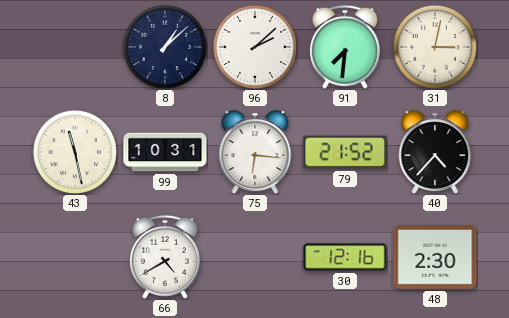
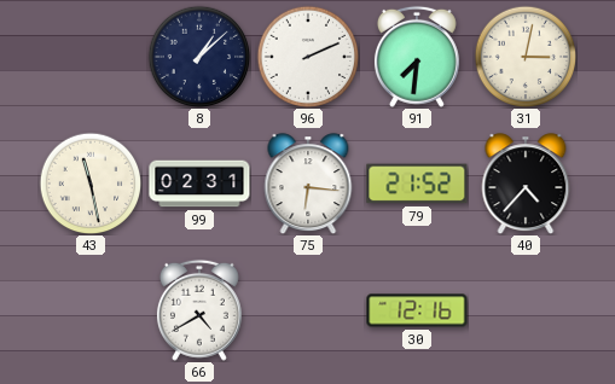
96: 2:08 -> 2:11 (308, 57)
99: 10:31 -> 02:31 (199, 184)
48: 2:30 -> none (435, 257)
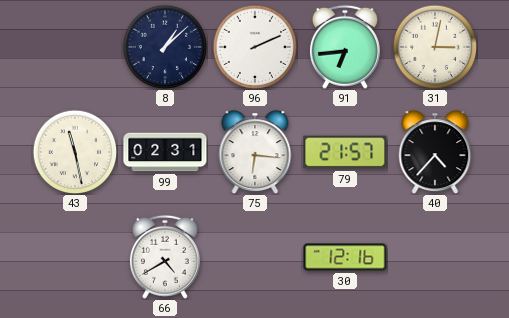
91: 7:31 -> 6:44 (345, 47)
79: 21:52 -> 21:57 (345, 152)
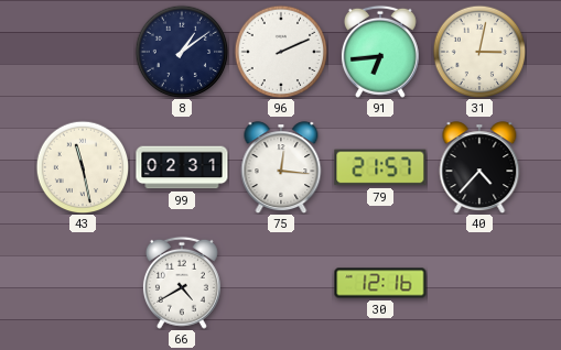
8: 1:08 -> 1:09 (182, 52)
75: 6:16 -> 12:16 (281, 167)
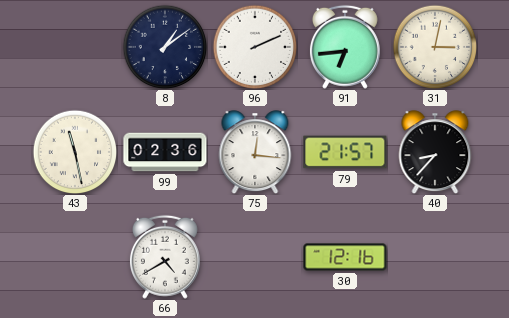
99: 02:31 -> 02:36 (165, 152)
40: 4:37 -> 8:37 (435, 152)
